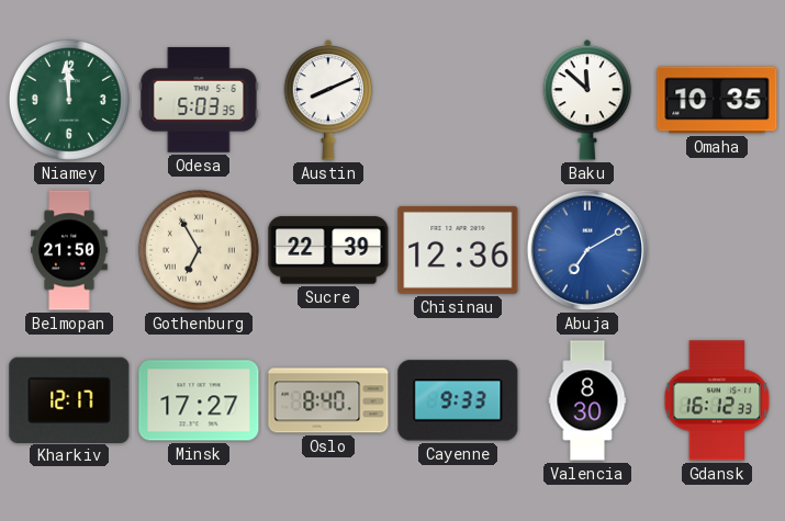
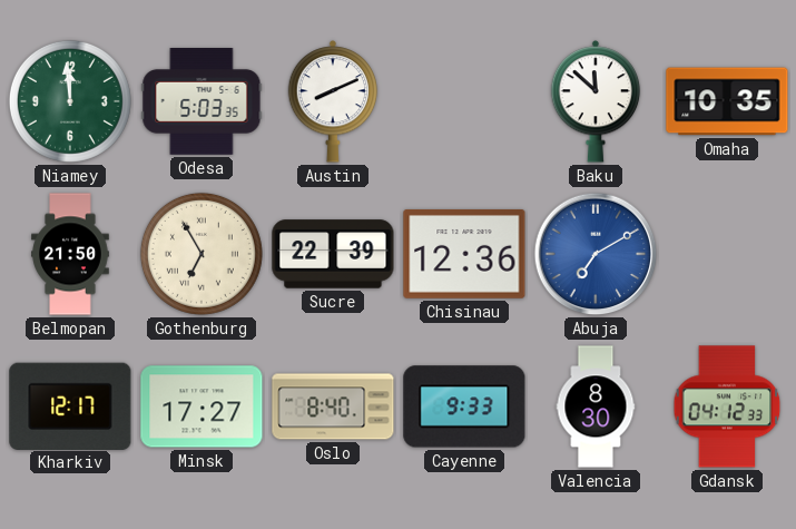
Gdansk: 16:12 -> 04:12 (727, 406)
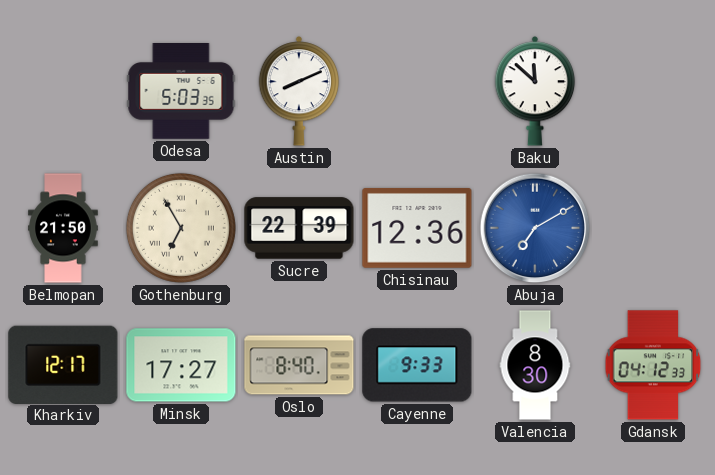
Niamey: 11:59 -> none (70, 101)
Omaha: 10:35 -> none (727, 101)
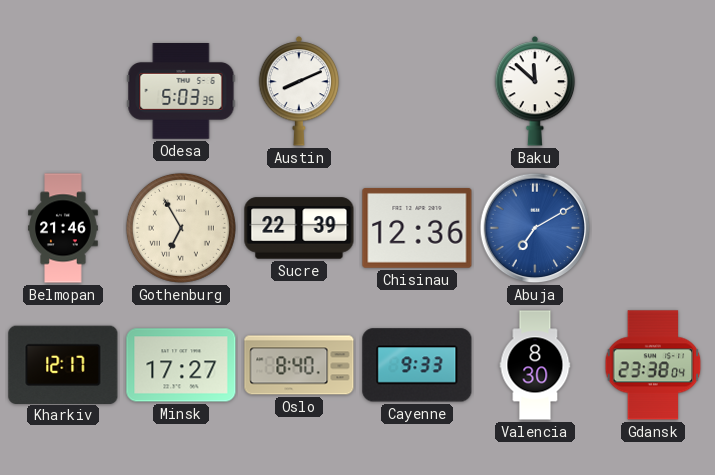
Belmopan: 21:50 -> 21:46 (63, 228)
Gdansk: 04:12 -> 23:38 (653, 365)
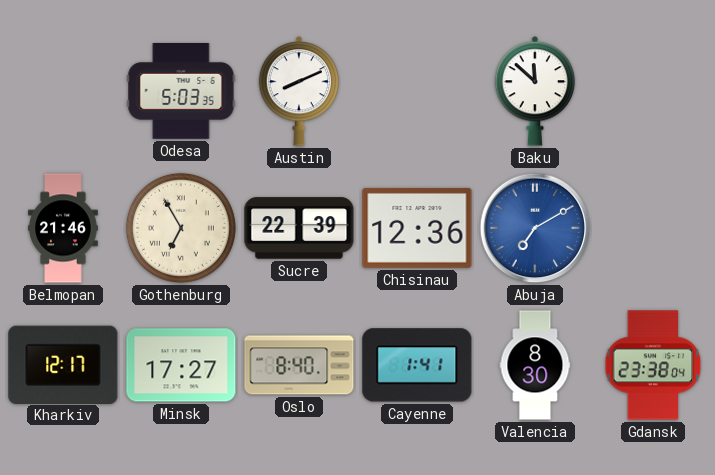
Cayenne: 9:33 -> 1:41 (417, 365)
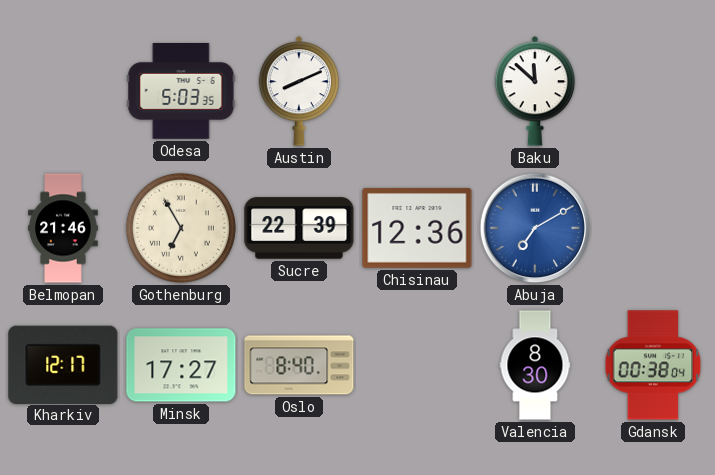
Cayenne: 1:41 -> none (417, 365)
Gdansk: 23:38 -> 00:38 (653, 365)
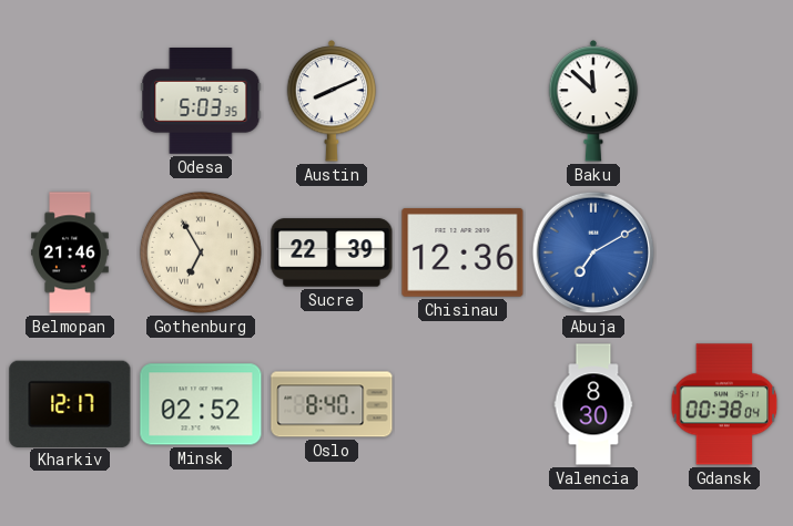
Minsk: 17:27 -> 02:52 (201, 404)
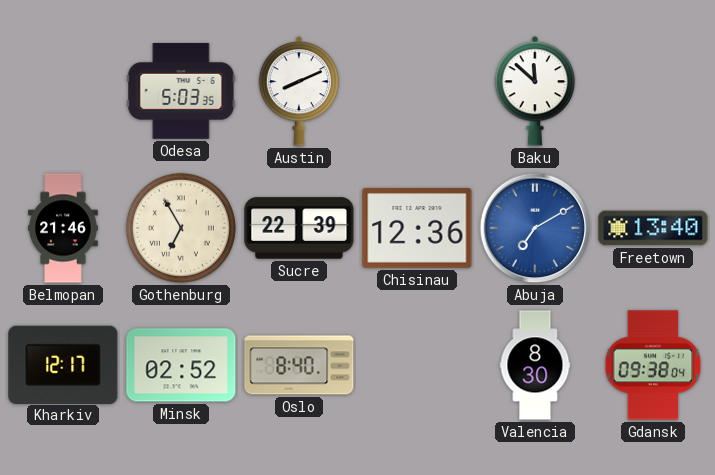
Freetown: none -> 13:40 (653, 228)
Gdansk: 00:38 -> 09:38 (653, 365)
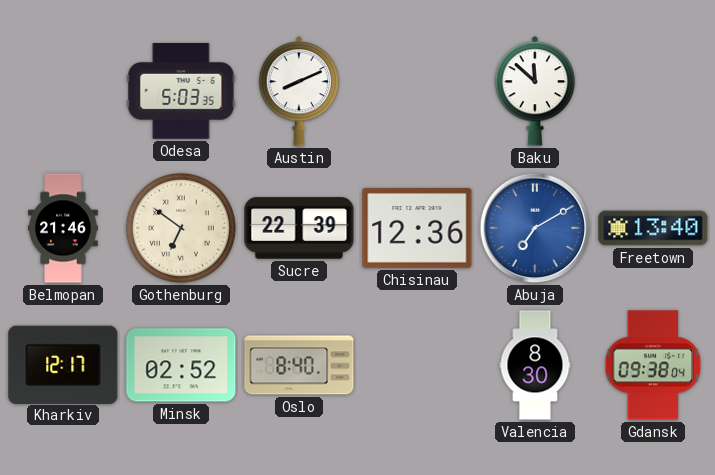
Gothenburg: 6:55 -> 6:51 (181, 228)
